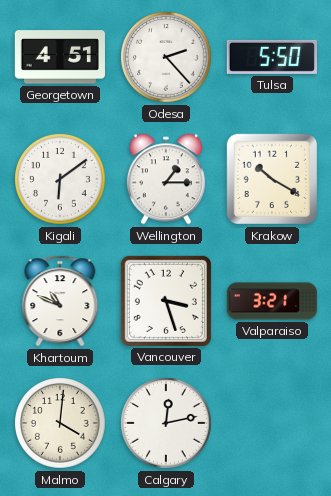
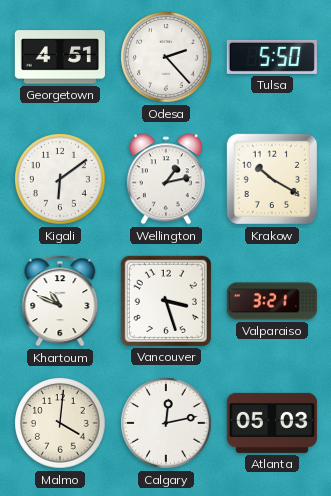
Wellington: 1:15 -> 1:13 (166, 179)
Atlanta: none -> 05:03 (272, 423)
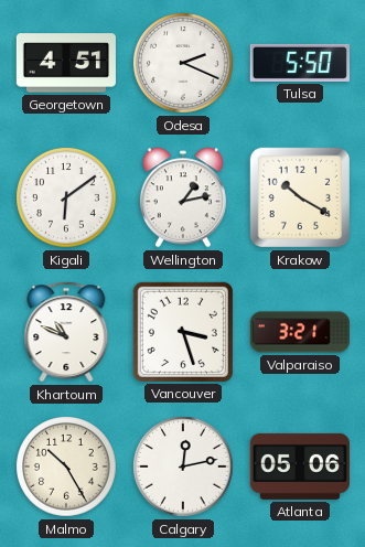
Odesa: 2:23 -> 2:19 (183, 63)
Malmo: 4:01 -> 10:25 (66, 466)
Atlanta: 05:03 -> 05:06 (300, 466)
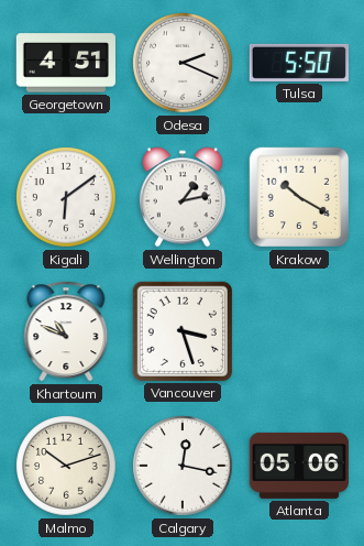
Valparaiso: 3:21 -> none (299, 332)
Malmo: 10:25 -> 10:12 (66, 466)
Calgary: 12:13 -> 12:17 (183, 466)
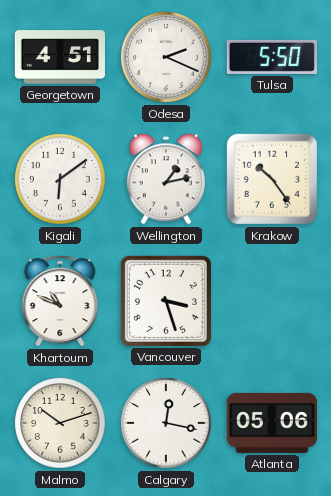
Krakow: 10:20 -> 10:24 (272, 179)
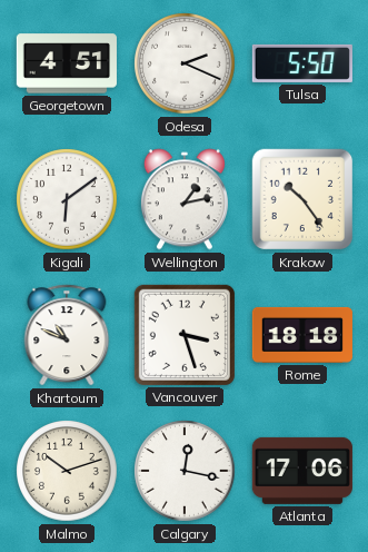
Rome: none -> 18:18 (302, 335)
Atlanta: 05:06 -> 17:06 (302, 471)
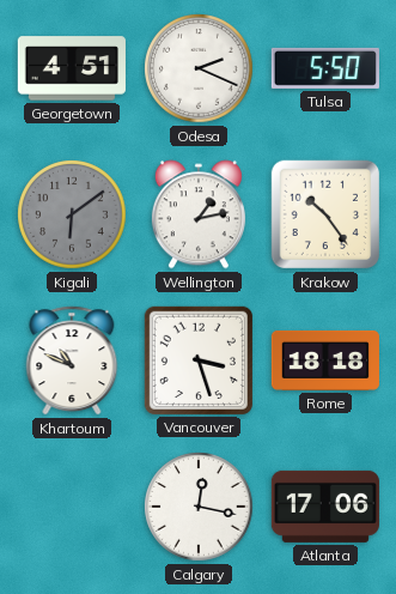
Kigali dial: white -> grey (72, 214)
Malmo: 10:12 -> none (67, 471)
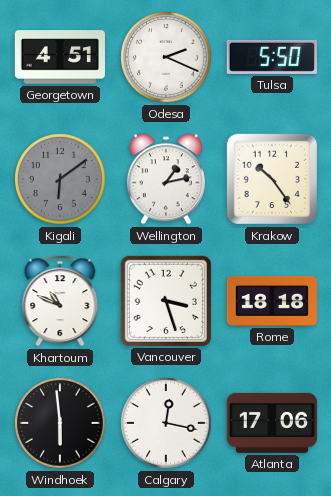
Windhoek: none -> 5:59 (60, 423)
